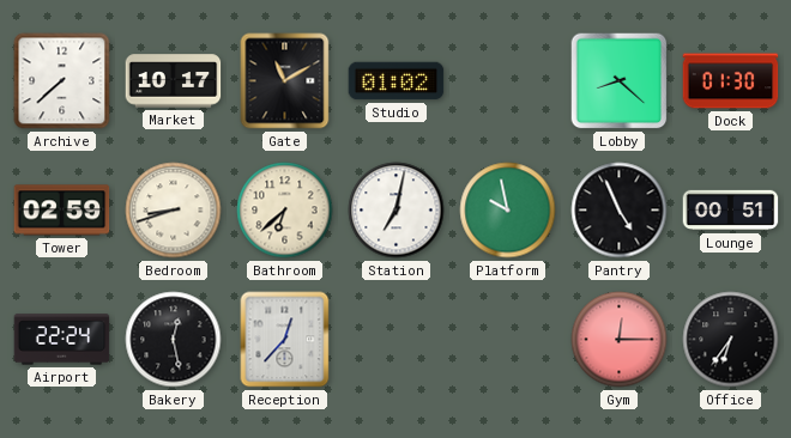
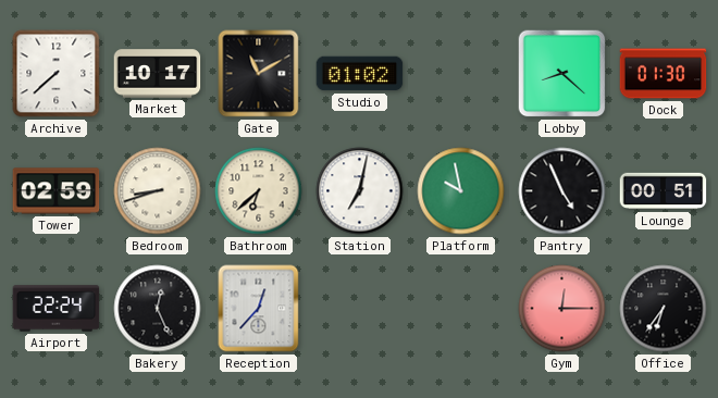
Bakery: 12:28 -> 12:26 (158, 309)
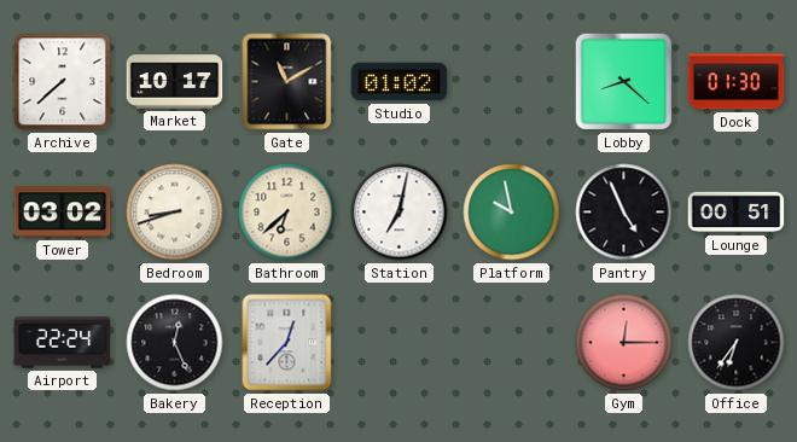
Tower: 02:59 -> 03:02 (63, 213)
